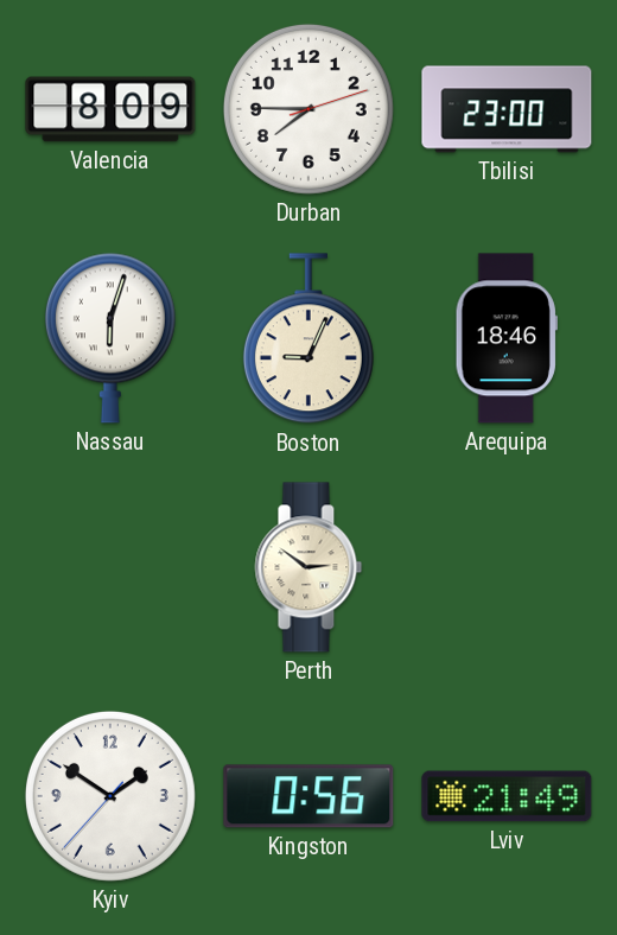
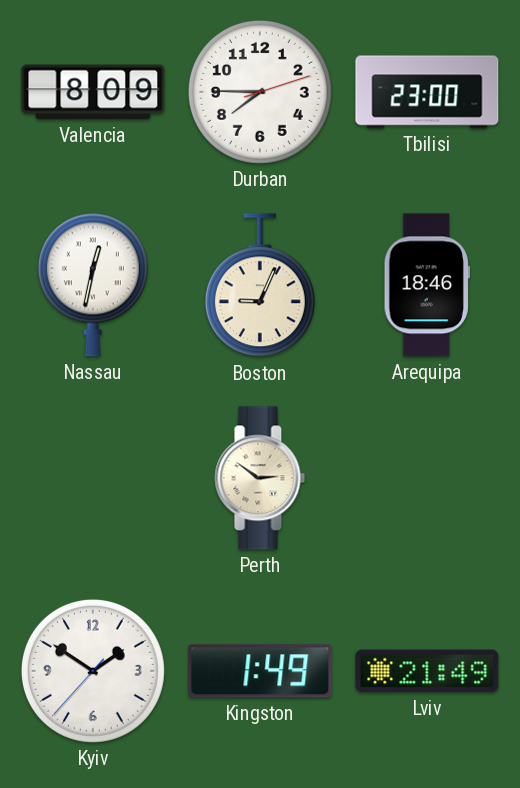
Nassau: 6:03 -> 12:32 (93, 285)
Kingston: 0:56 -> 1:49 (260, 671)
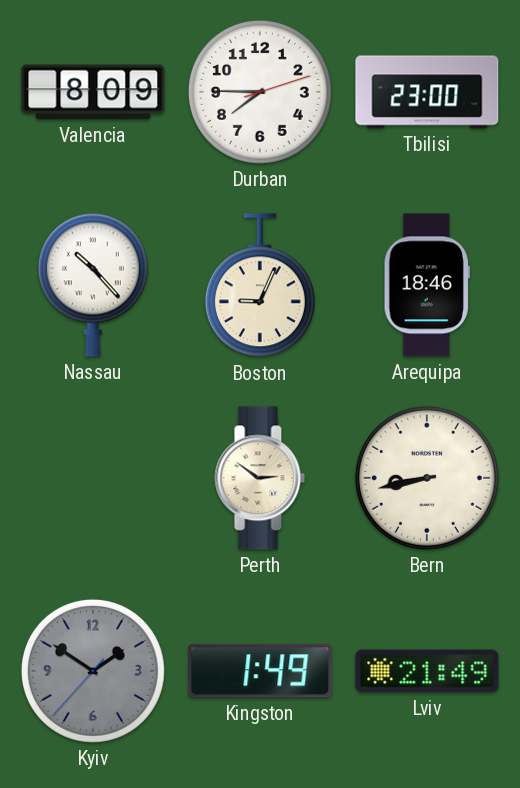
Nassau: 12:32 -> 10:23 (93, 285)
Bern: none -> 8:43 (427, 478)
Kyiv dial: white -> grey (93, 671)
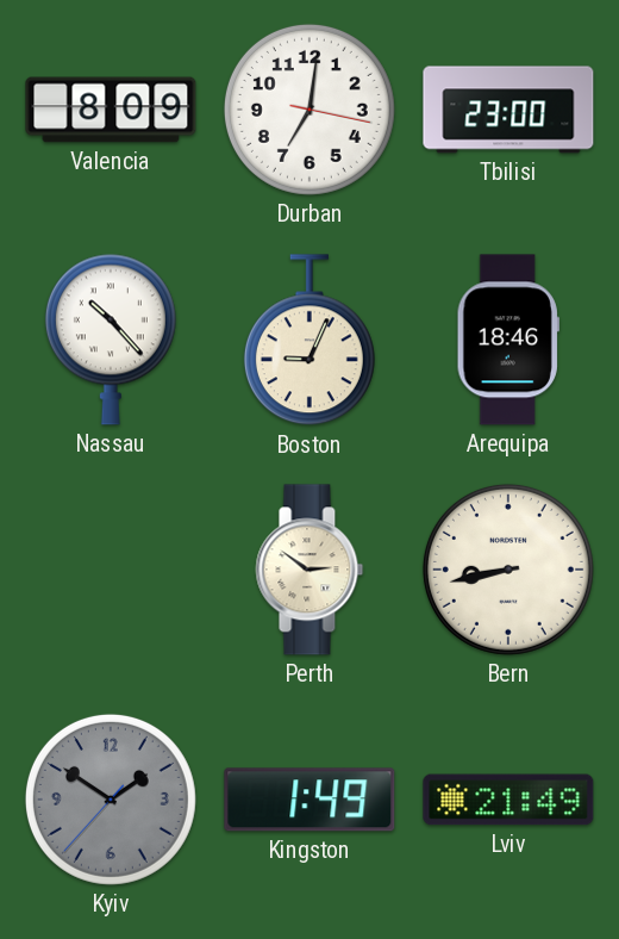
Durban: 7:45 -> 7:01 (309, 110)
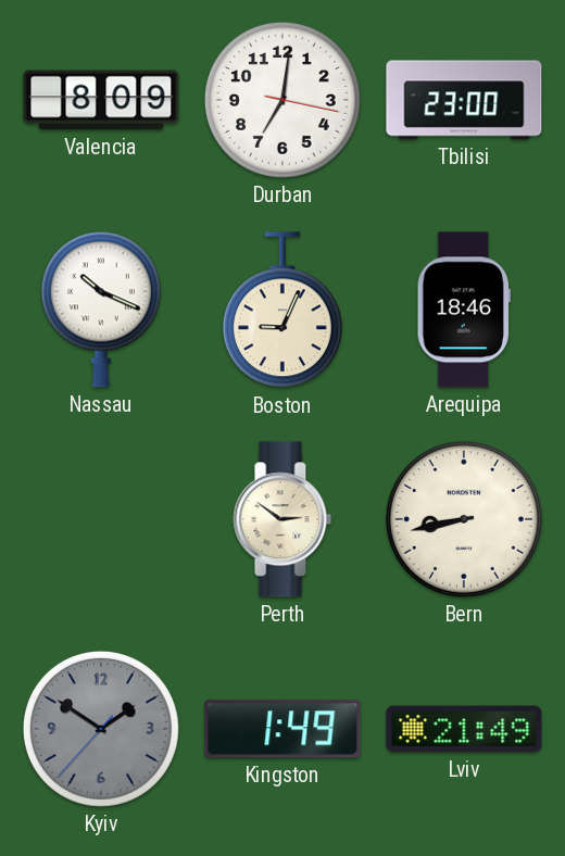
Nassau: 10:23 -> 10:19 (101, 310)
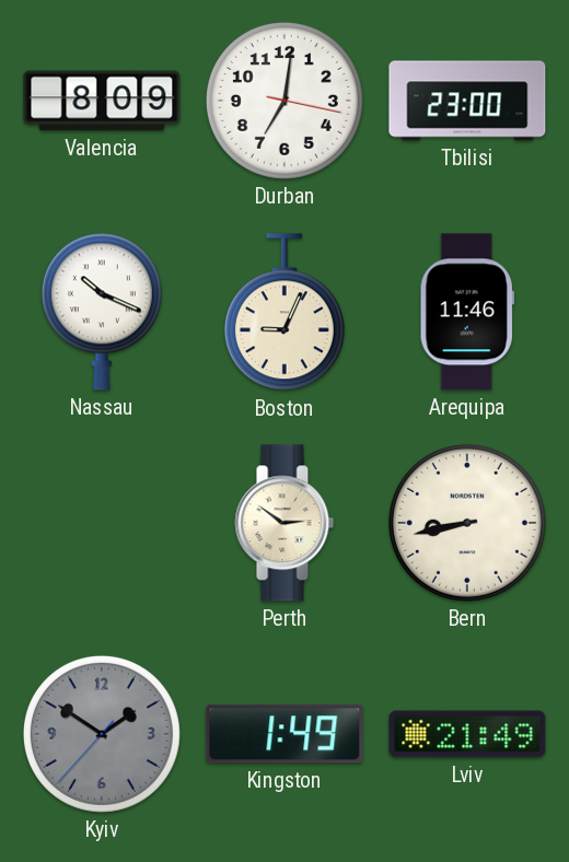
Arequipa: 18:46 -> 11:46 (467, 312)
